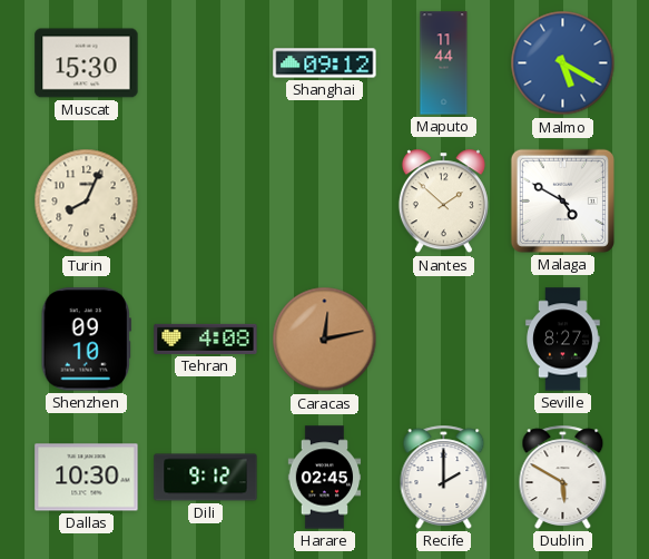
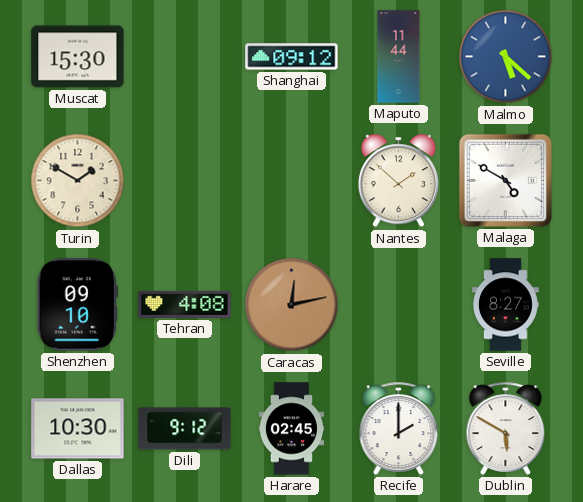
Malmo: 5:20 -> 5:22 (506, 57)
Turin: 8:04 -> 1:50 (78, 181)
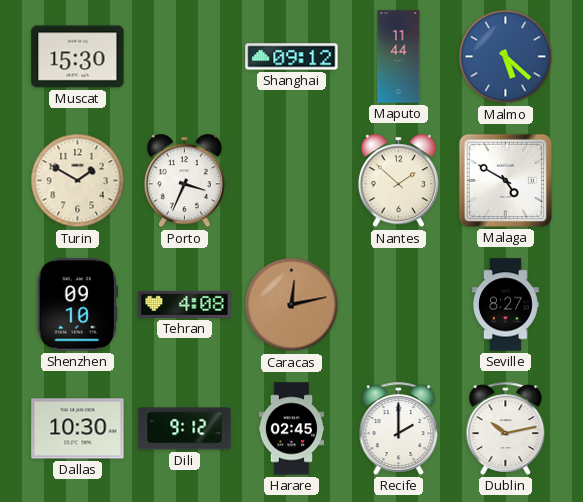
Porto: none -> 3:34 (184, 181)
Dublin: 5:50 -> 10:13 (506, 428)
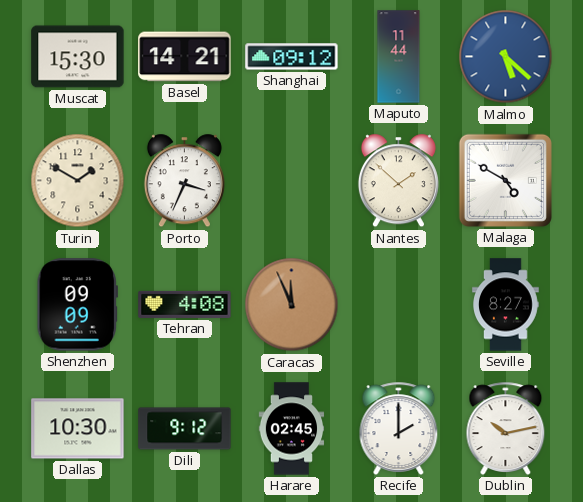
Basel: none -> 14:21 (185, 57)
Shenzhen: 09:10 -> 09:09 (77, 305)
Caracas: 12:13 -> 11:56 (292, 305)
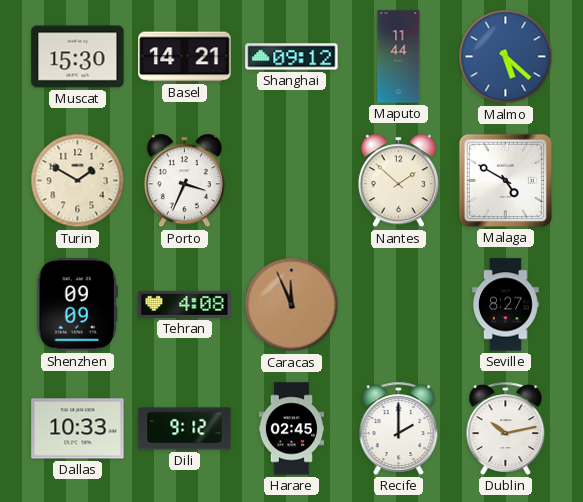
Dallas: 10:30 -> 10:33 (78, 429)
